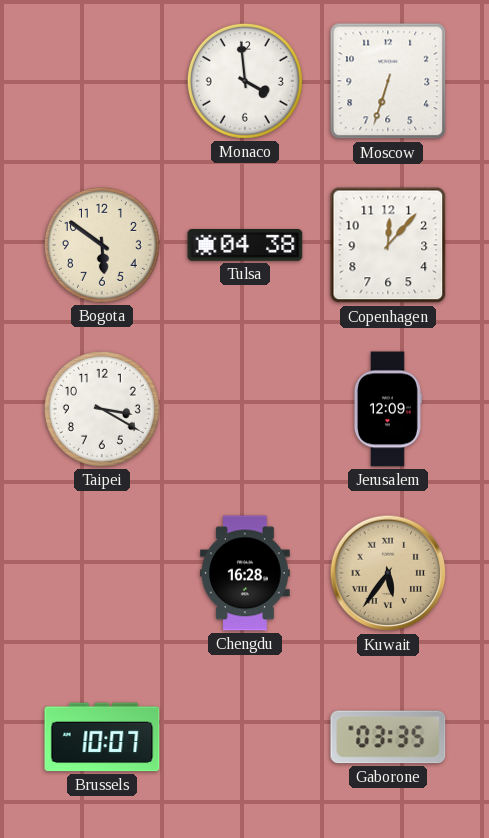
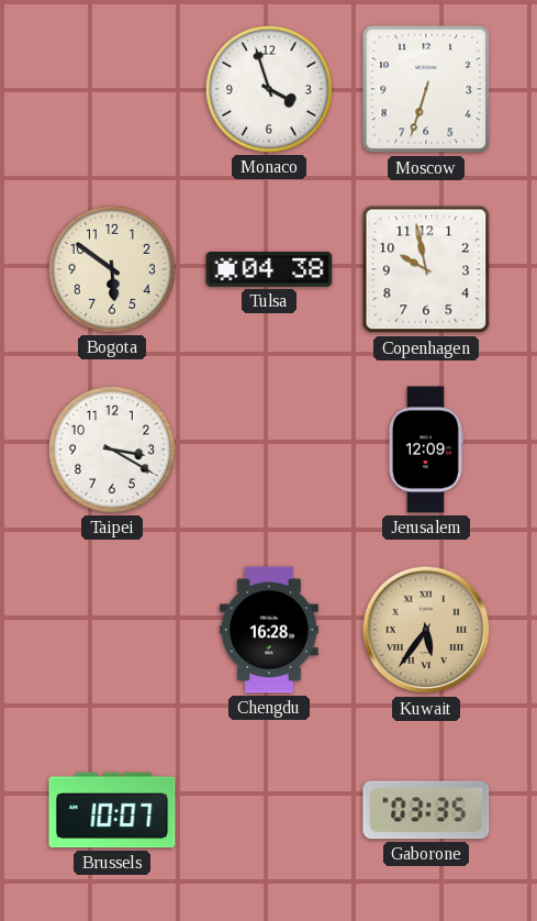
Monaco: 3:59 -> 3:57 (269, 89)
Copenhagen: 12:07 -> 9:58 (426, 269)
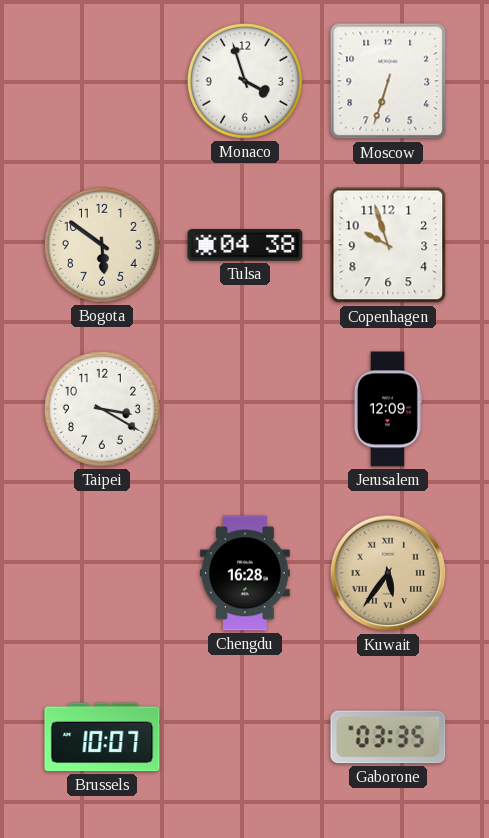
Copenhagen: 9:58 -> 9:57 (388, 245)
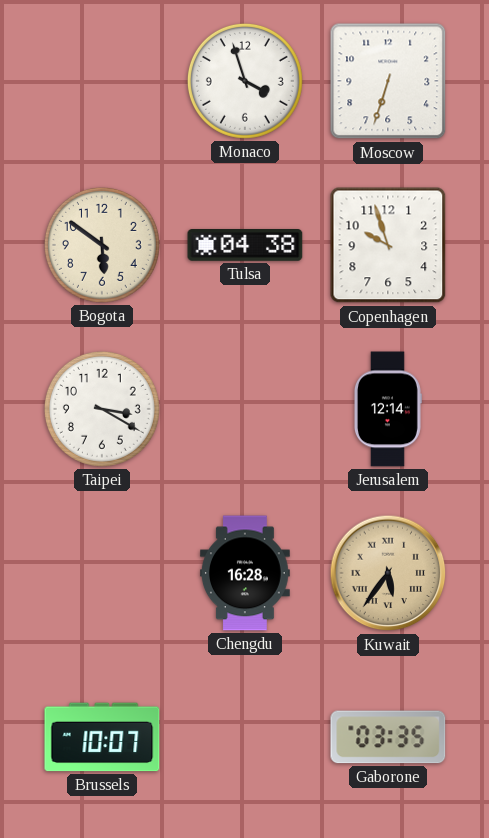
Jerusalem: 12:09 -> 12:14 (387, 409)
